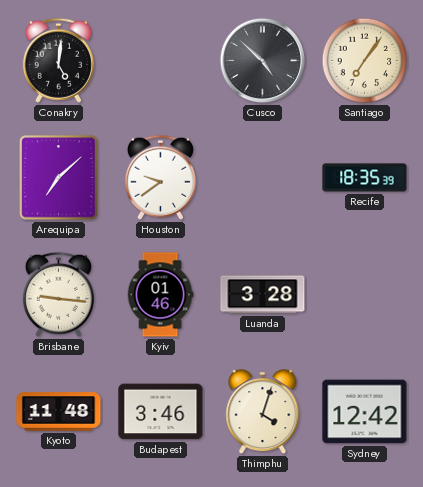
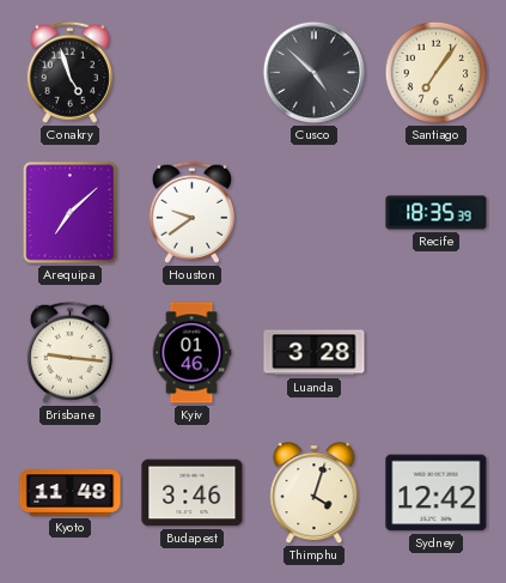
Conakry: 5:01 -> 4:57 (69, 72)
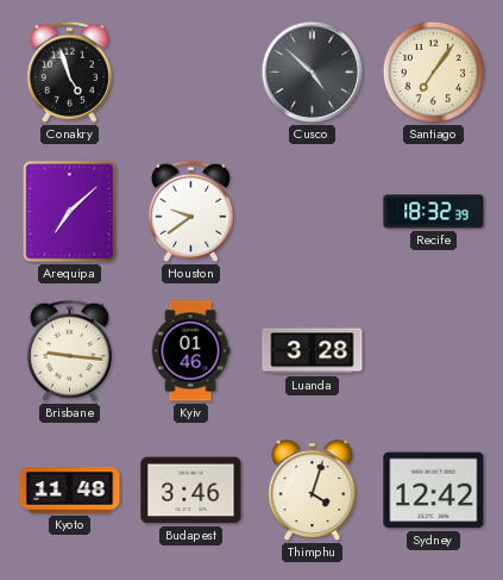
Recife: 18:35 -> 18:32 (434, 212)
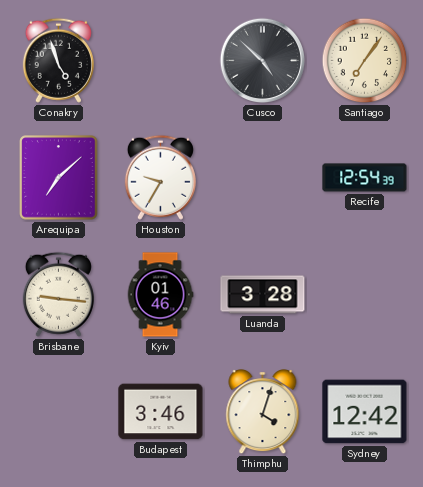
Houston: 9:39 -> 9:35 (160, 177)
Recife: 18:32 -> 12:54 (365, 178)
Kyoto: 11:48 -> none (70, 491)
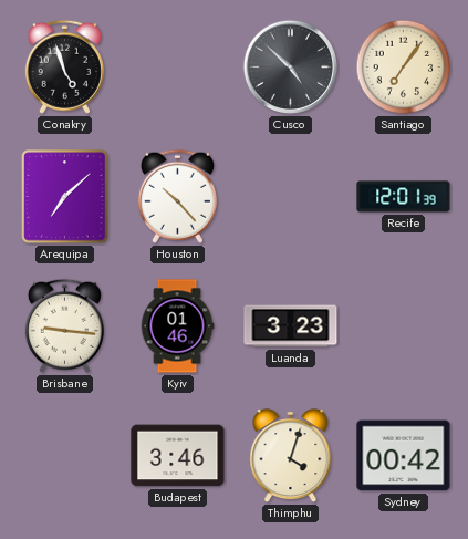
Houston: 9:35 -> 10:23 (177, 196)
Recife: 12:54 -> 12:01 (404, 197)
Luanda: 3:28 -> 3:23 (291, 326)
Sydney: 12:42 -> 00:42 (404, 456)
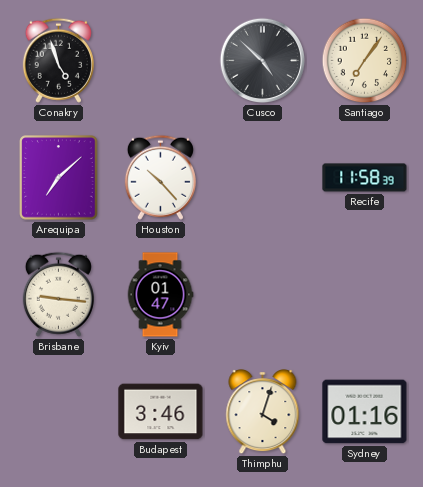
Recife: 12:01 -> 11:58 (365, 178)
Kyiv: 01:46 -> 01:47 (160, 295)
Luanda: 3:23 -> none (291, 326)
Sydney: 00:42 -> 01:16 (365, 412)
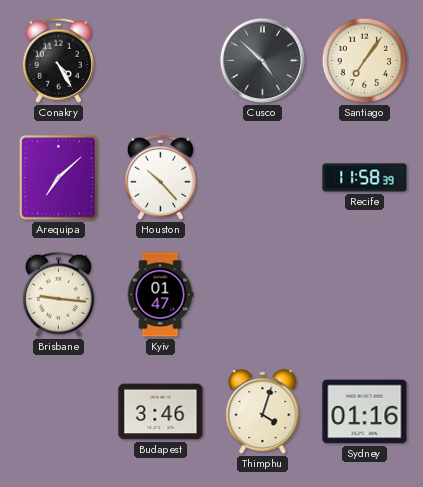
Conakry: 4:57 -> 4:25 (58, 60)
